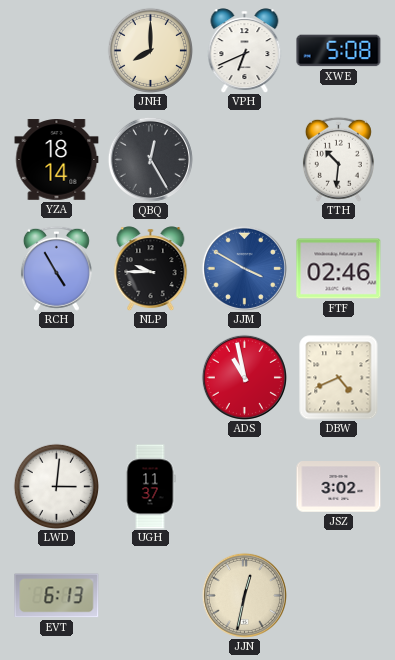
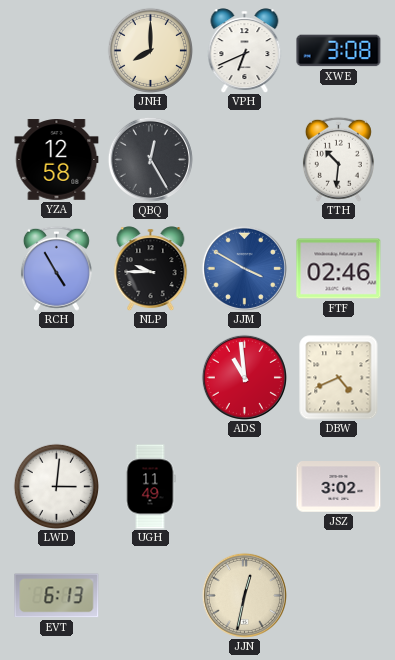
XWE: 5:08 -> 3:08 (339, 51)
YZA: 18:14 -> 12:58 (57, 160)
ADS: 10:58 -> 10:59 (244, 377)
UGH: 11:37 -> 11:49 (150, 487)
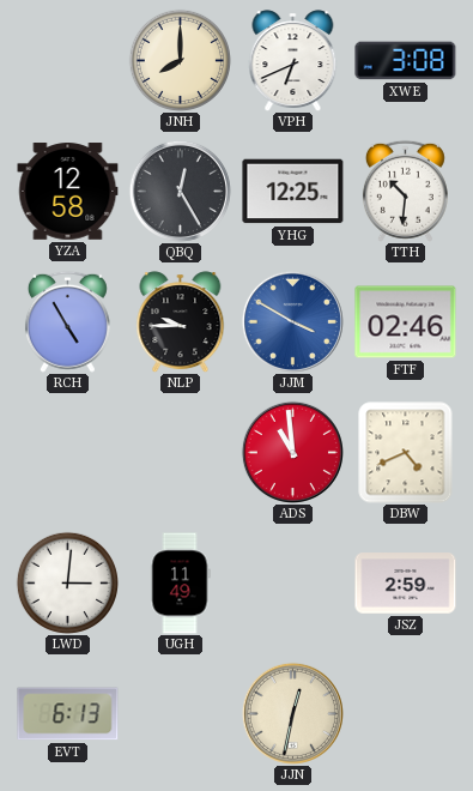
YHG: none -> 12:25 (293, 192)
JSZ: 3:02 -> 2:59 (406, 584)
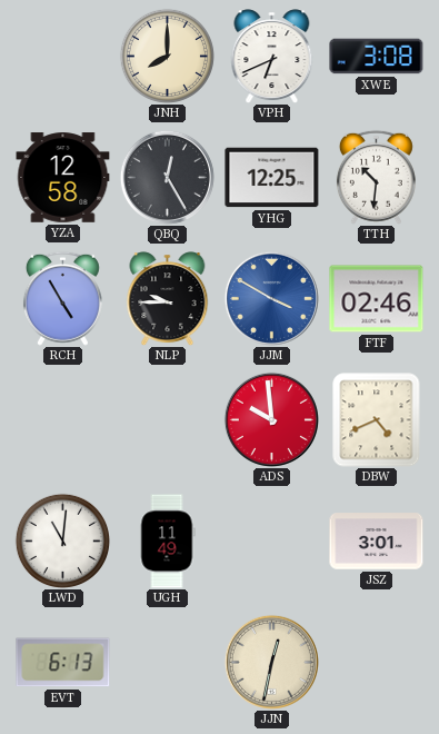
ADS: 10:59 -> 9:59 (271, 419)
LWD: 3:01 -> 11:01 (62, 540)
JSZ: 2:59 -> 3:01 (377, 542)
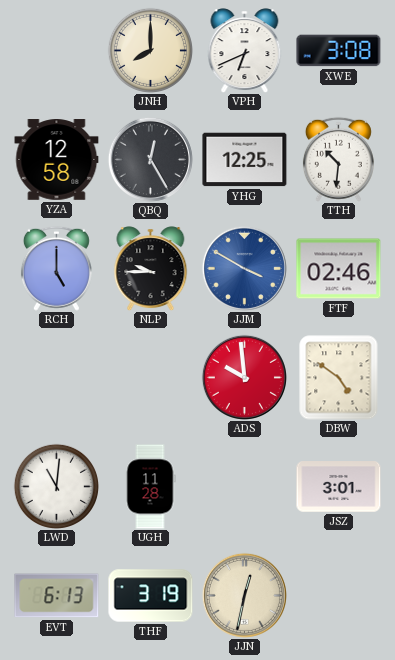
RCH: 4:55 -> 5:00 (56, 268)
DBW: 4:41 -> 4:51 (339, 378)
UGH: 11:49 -> 11:28 (150, 487)
THF: none -> 3:19 (151, 596)
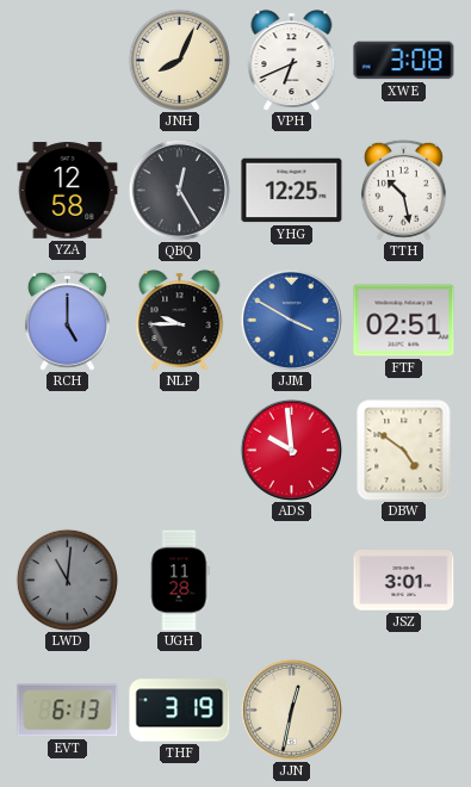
JNH: 8:00 -> 8:04 (179, 60)
TTH: 10:31 -> 10:28 (403, 190)
FTF: 02:46 -> 02:51 (404, 321)
LWD dial: white -> grey (67, 580)
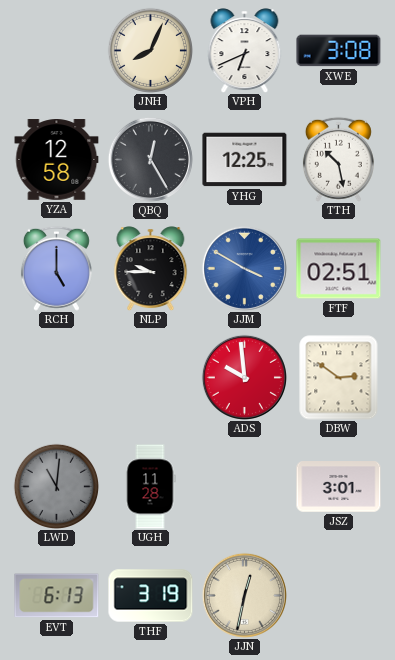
DBW: 4:51 -> 2:51 (339, 378)
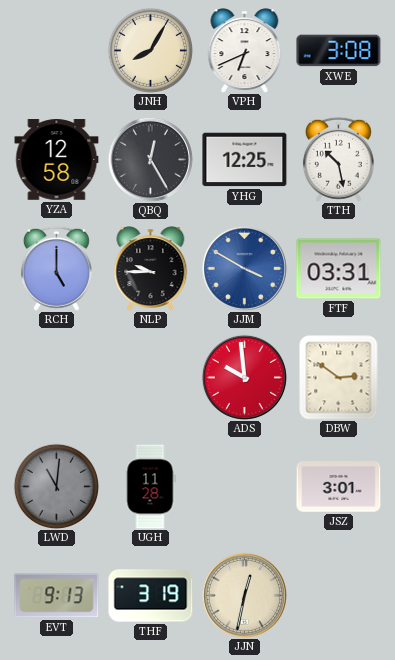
JNH: 8:04 -> 8:05 (150, 50)
FTF: 02:51 -> 03:31 (339, 269)
EVT: 6:13 -> 9:13 (57, 596)
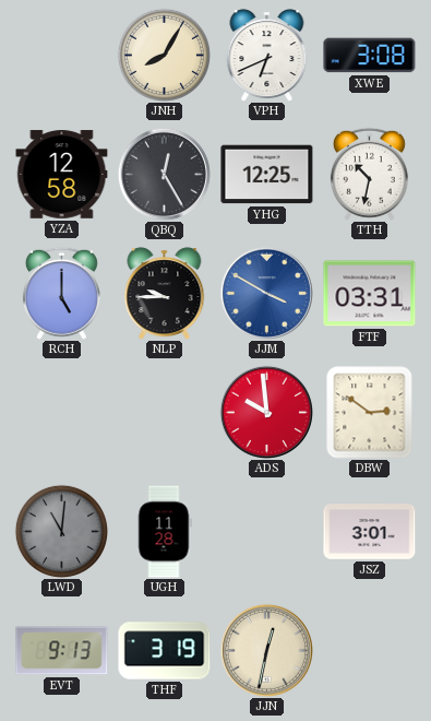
TTH: 10:28 -> 10:32 (369, 174)
